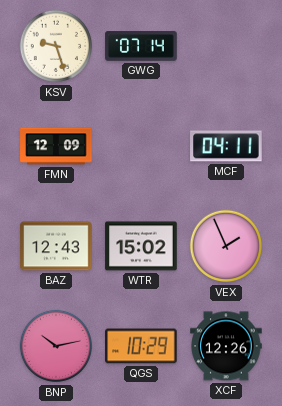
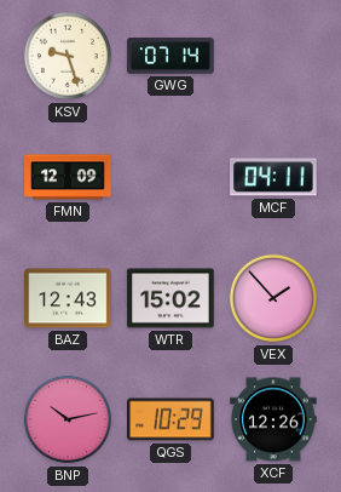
VEX: 1:56 -> 1:53 (273, 298)
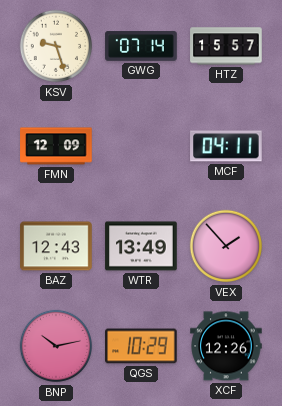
HTZ: none -> 15:57 (226, 46)
WTR: 15:02 -> 13:49 (141, 246)
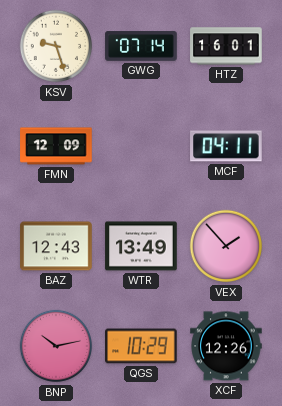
HTZ: 15:57 -> 16:01 (226, 46)
